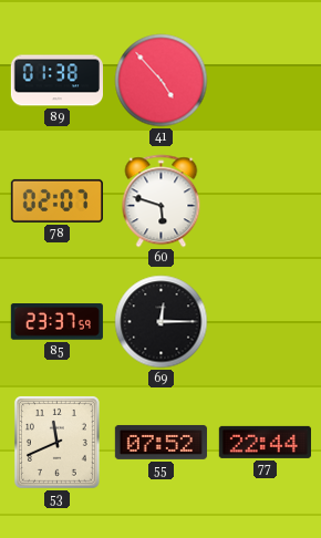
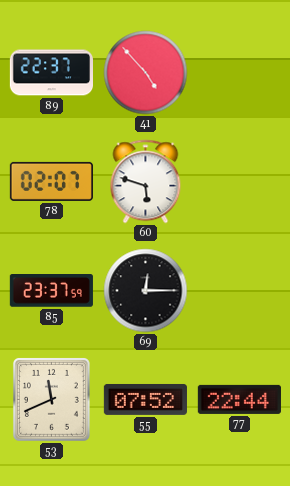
89: 01:38 -> 22:37 (51, 73)
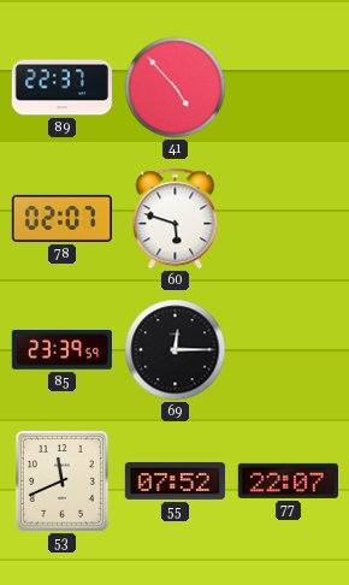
85: 23:37 -> 23:39 (61, 350)
77: 22:44 -> 22:07 (288, 480)
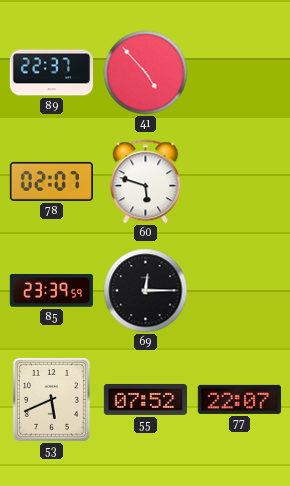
53: 11:41 -> 5:41 (51, 399)
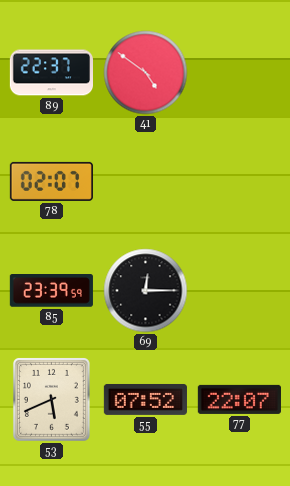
41: 4:53 -> 4:51 (146, 73)
60: 5:48 -> none (146, 182)
